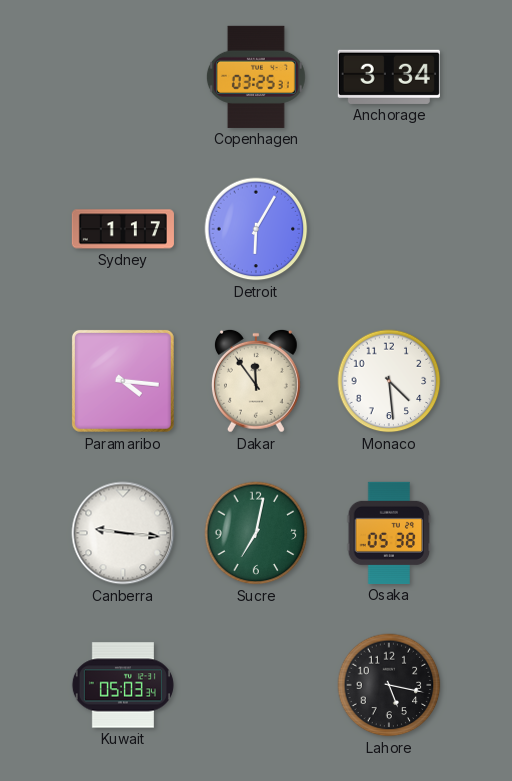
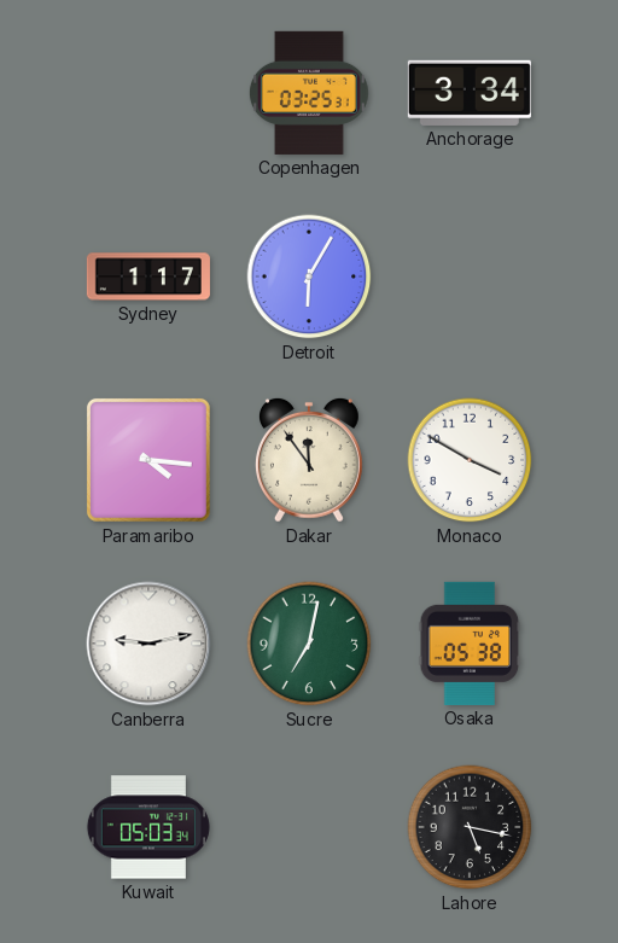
Monaco: 4:29 -> 3:50 (470, 460)
Canberra: 9:16 -> 9:13 (148, 644)
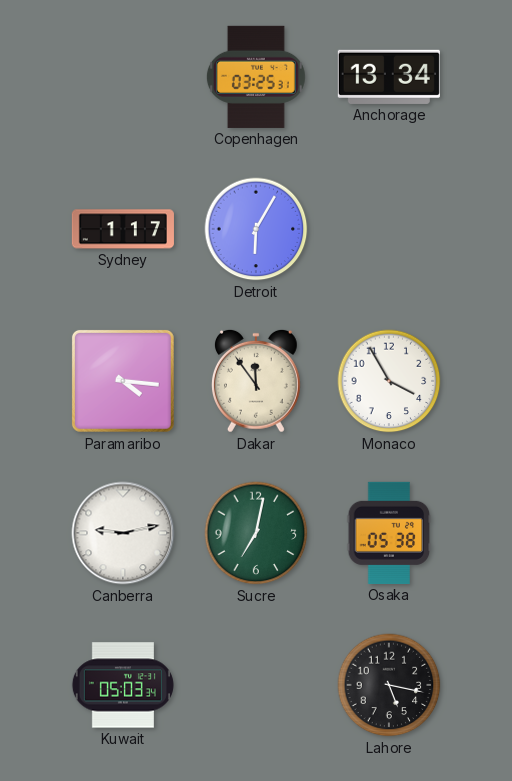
Anchorage: 3:34 -> 13:34 (389, 77)
Monaco: 3:50 -> 3:55 (389, 381)
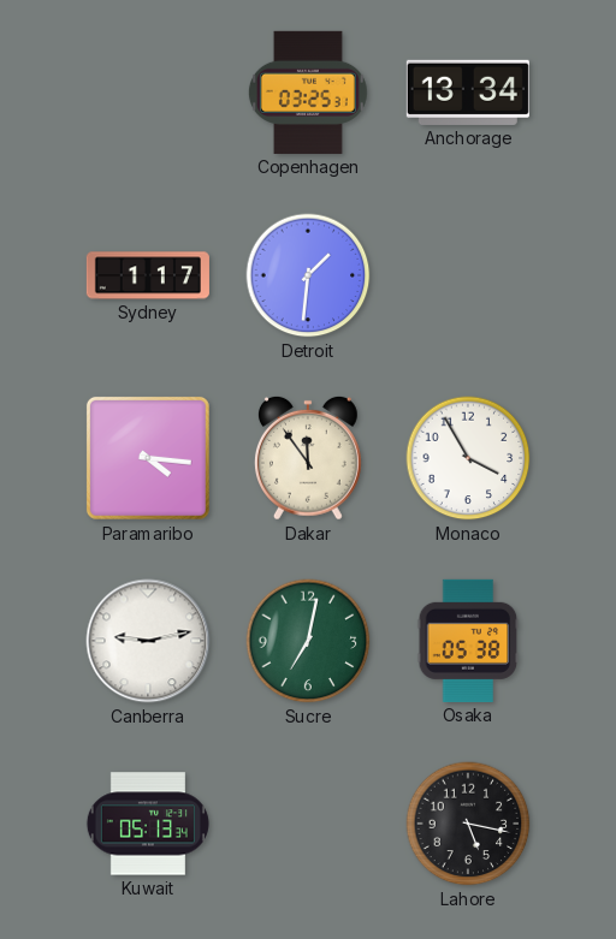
Detroit: 6:05 -> 1:31 (308, 275)
Kuwait: 05:03 -> 05:13 (148, 824)
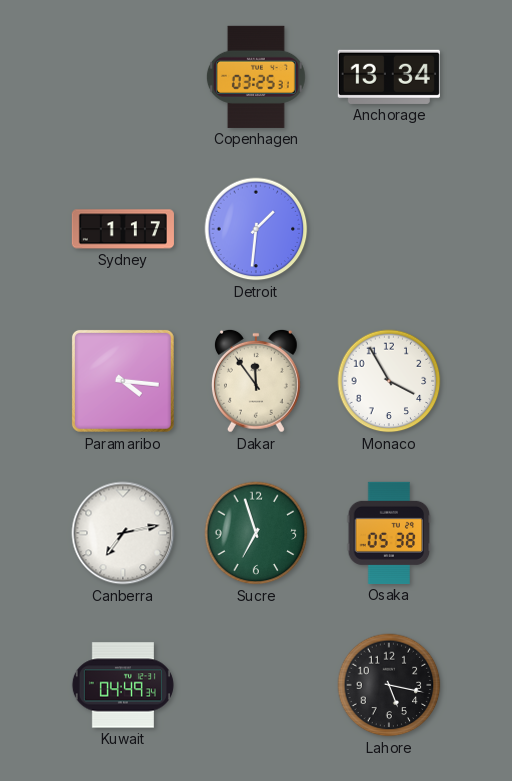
Canberra: 9:13 -> 7:13 (123, 533)
Sucre: 7:02 -> 6:57 (256, 533)
Kuwait: 05:13 -> 04:49 (123, 685)
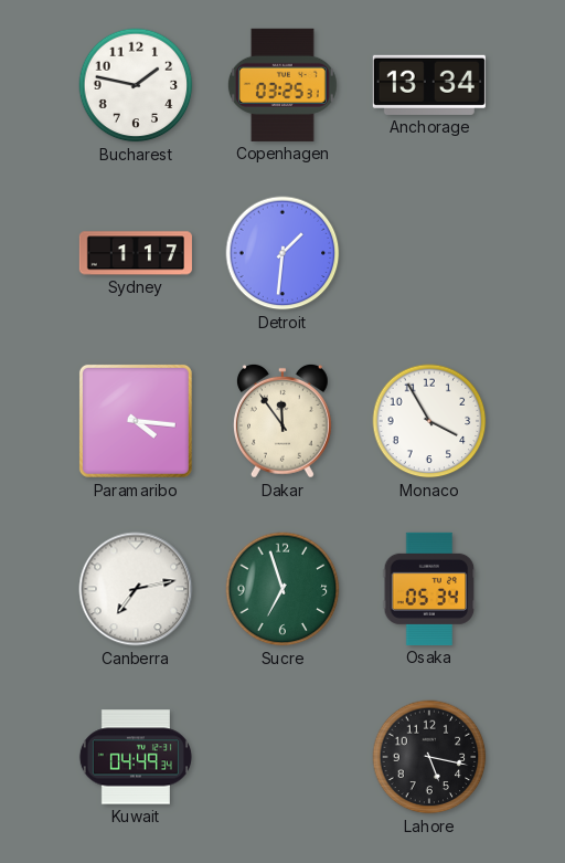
Bucharest: none -> 1:47 (136, 85)
Osaka: 05:38 -> 05:34 (429, 589)
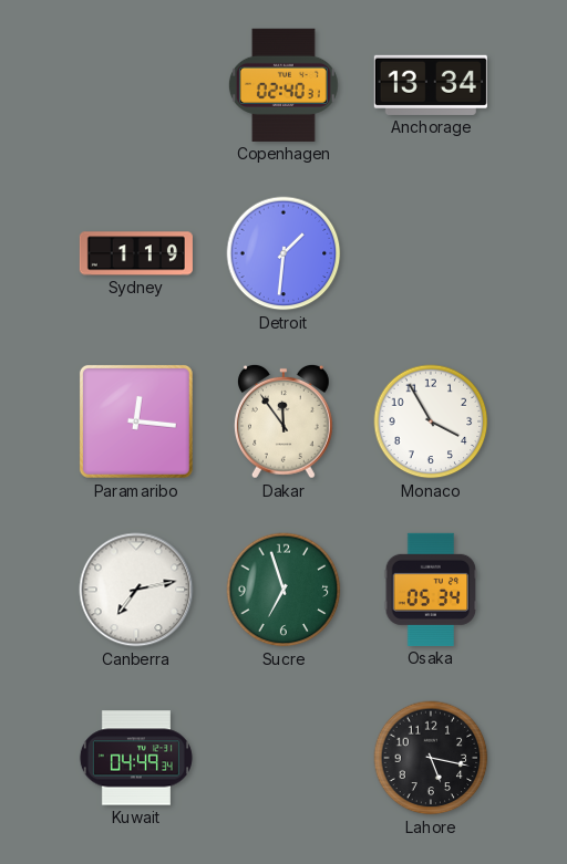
Bucharest: 1:47 -> none (136, 85)
Copenhagen: 03:25 -> 02:40 (283, 85)
Sydney: 1:17 -> 1:19 (136, 253)
Paramaribo: 4:16 -> 12:16 (136, 421)
